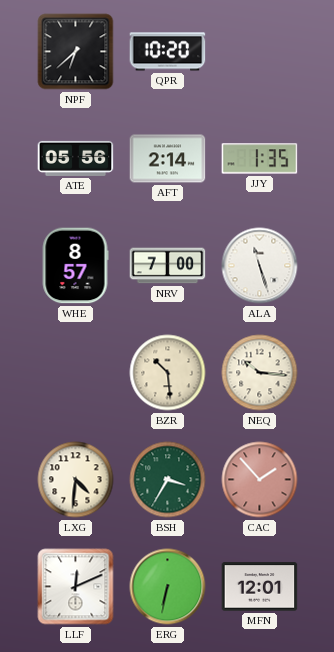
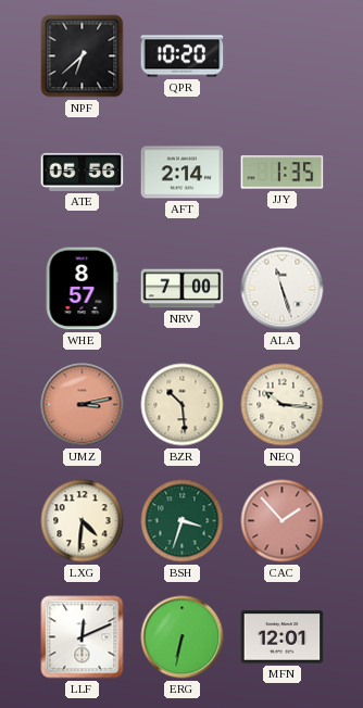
UMZ: none -> 3:13 (83, 405)
BSH: 3:35 -> 3:33 (183, 521)
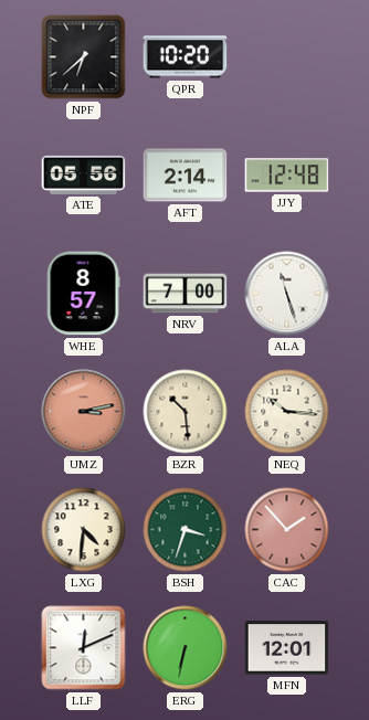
JJY: 1:35 -> 12:48 (287, 176)
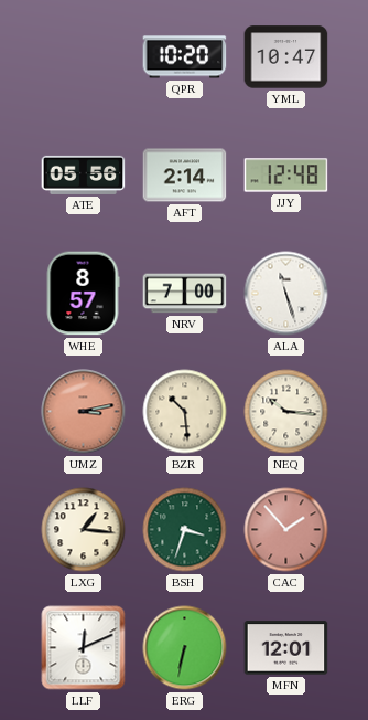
NPF: 6:38 -> none (84, 57)
YML: none -> 10:47 (286, 57)
LXG: 4:31 -> 1:16 (84, 530)
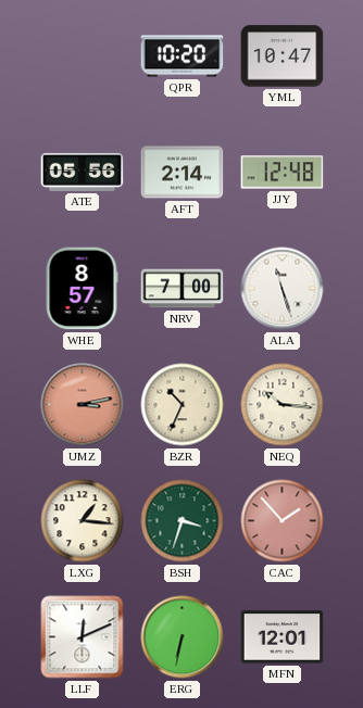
BZR: 10:29 -> 10:34 (183, 405)
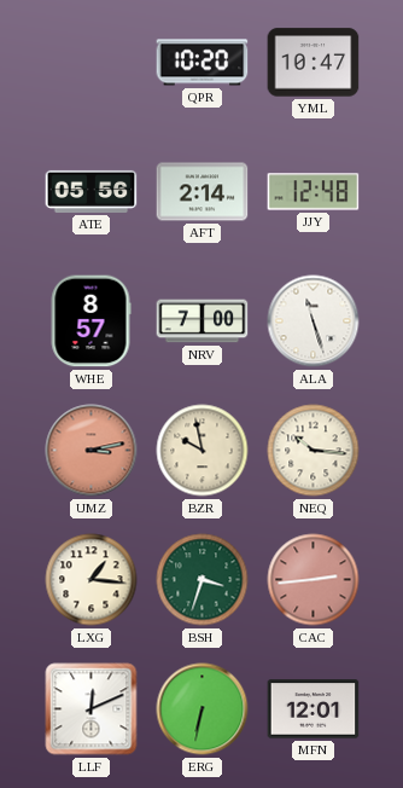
BZR: 10:34 -> 9:58 (203, 451)
CAC: 1:53 -> 2:44 (314, 580)
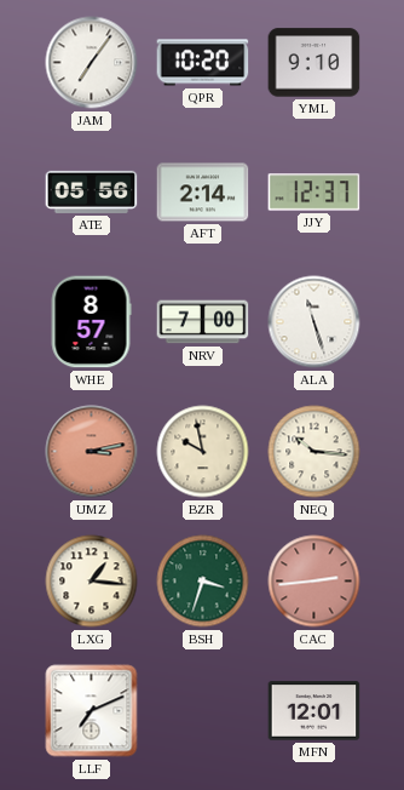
JAM: none -> 7:06 (92, 63)
YML: 10:47 -> 9:10 (314, 63)
JJY: 12:48 -> 12:37 (314, 193)
LLF: 12:11 -> 7:11 (92, 711)
ERG: 6:32 -> none (203, 709)
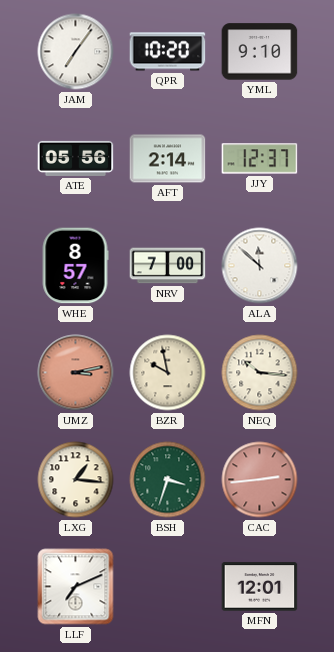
ALA: 11:27 -> 11:52 (260, 266)
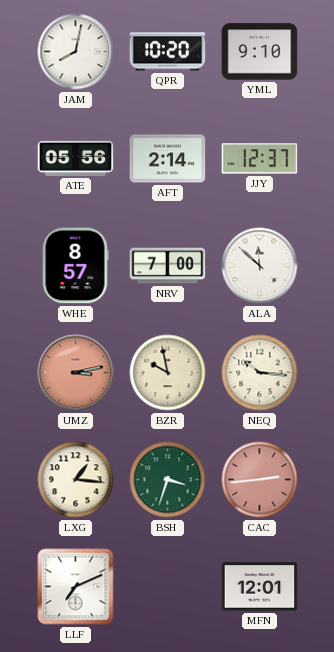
JAM: 7:06 -> 8:02 (76, 52)
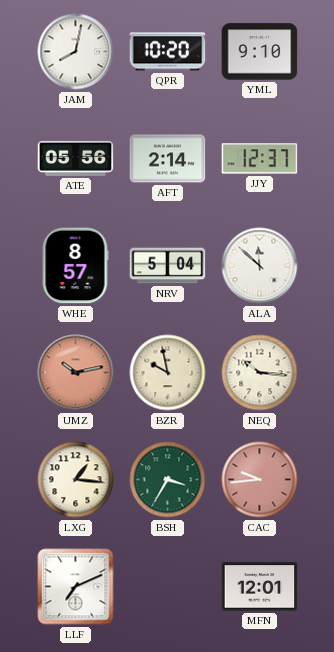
NRV: 7:00 -> 5:04 (168, 266)
UMZ: 3:13 -> 10:13 (76, 373)
BSH: 3:33 -> 3:35 (168, 480)
CAC: 2:44 -> 9:44 (260, 480)
